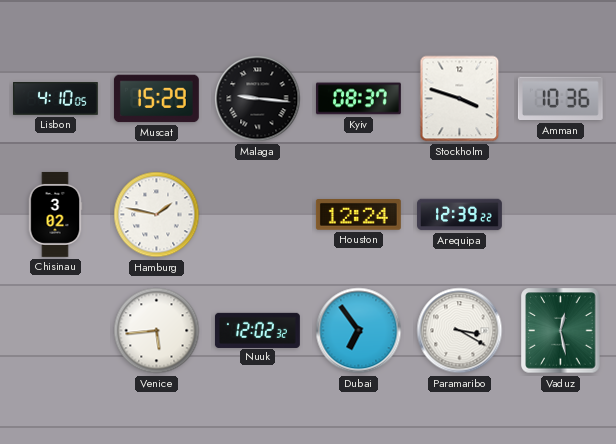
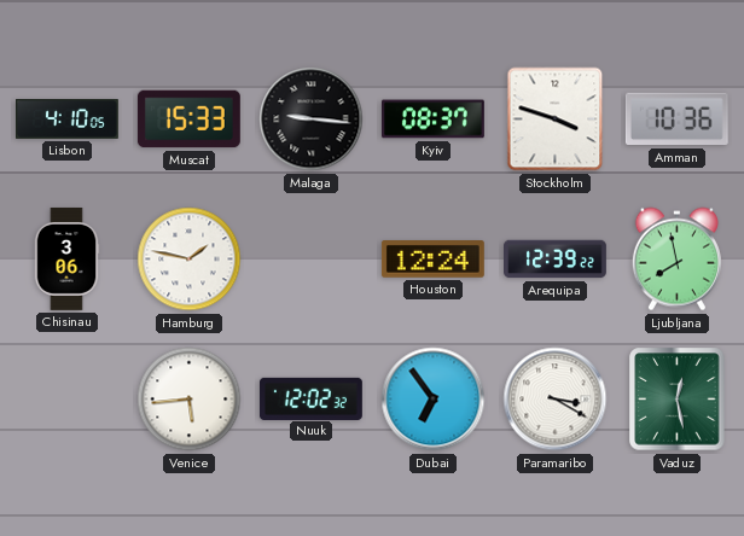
Muscat: 15:29 -> 15:33 (188, 120)
Chisinau: 3:02 -> 3:06 (66, 258)
Ljubljana: none -> 7:58 (676, 260)
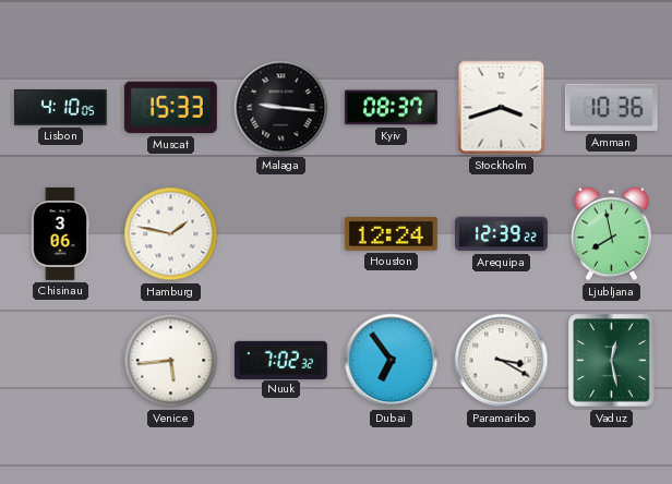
Stockholm: 3:48 -> 3:42 (502, 108)
Nuuk: 12:02 -> 7:02 (280, 360)
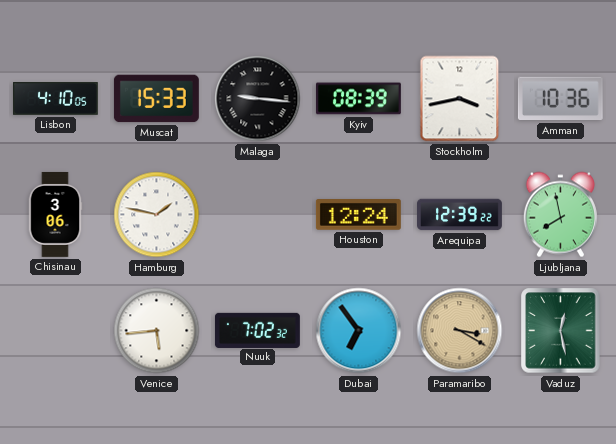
Kyiv: 08:37 -> 08:39 (358, 99)
Stockholm: 3:42 -> 3:43 (460, 99)
Paramaribo dial: white -> champagne (460, 331)
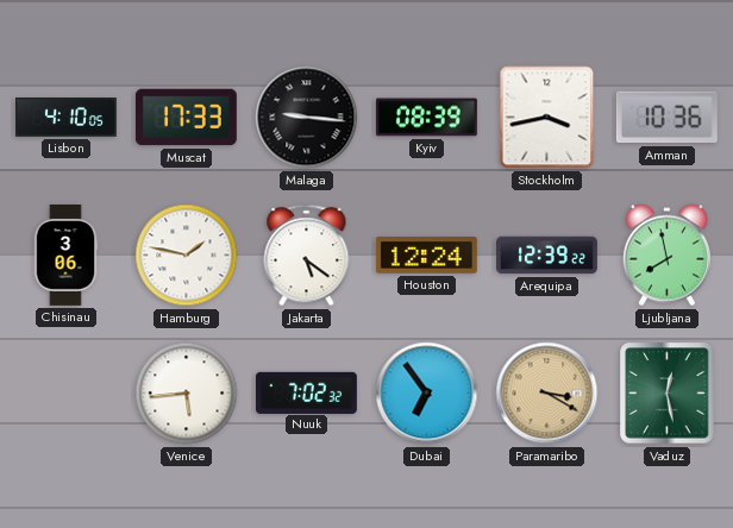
Muscat: 15:33 -> 17:33 (186, 118)
Jakarta: none -> 5:21 (307, 256)
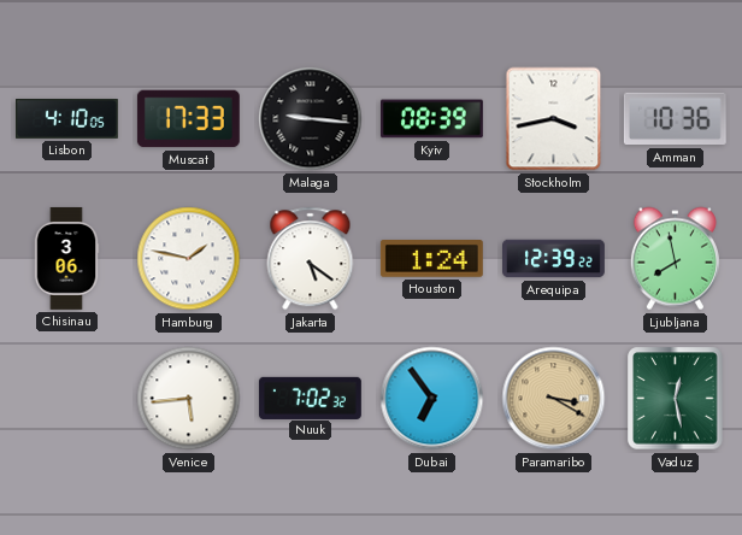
Houston: 12:24 -> 1:24 (431, 259)
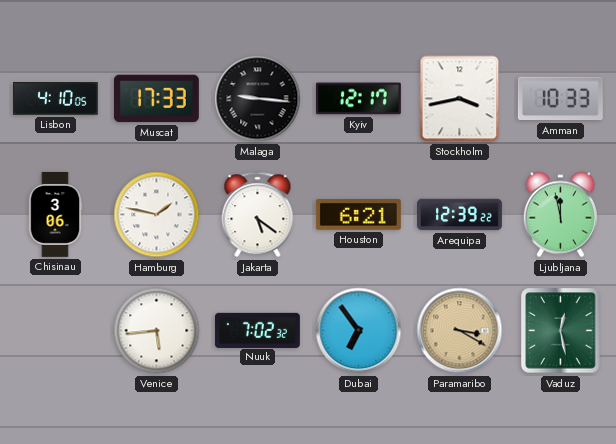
Kyiv: 08:39 -> 12:17 (358, 99)
Amman: 10:36 -> 10:33 (560, 99)
Houston: 1:24 -> 6:21 (358, 215)
Ljubljana: 7:58 -> 11:58 (560, 215)
